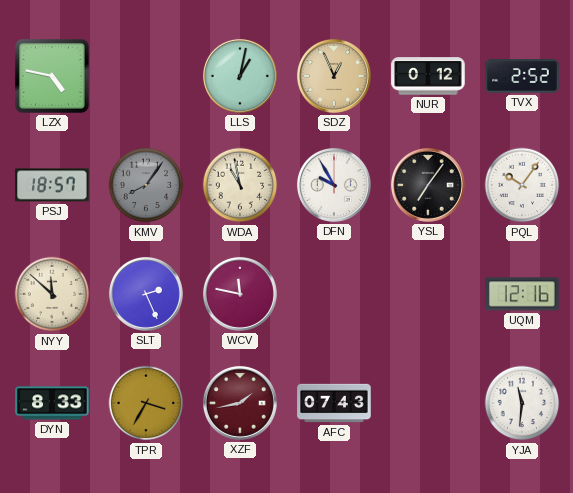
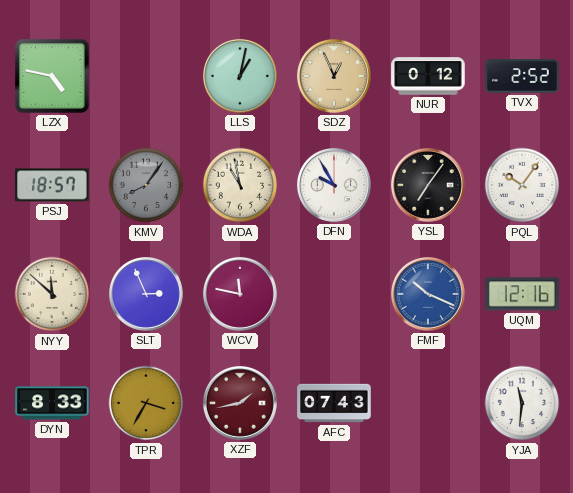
SLT: 2:26 -> 2:56 (146, 294)
FMF: none -> 10:19 (428, 294)
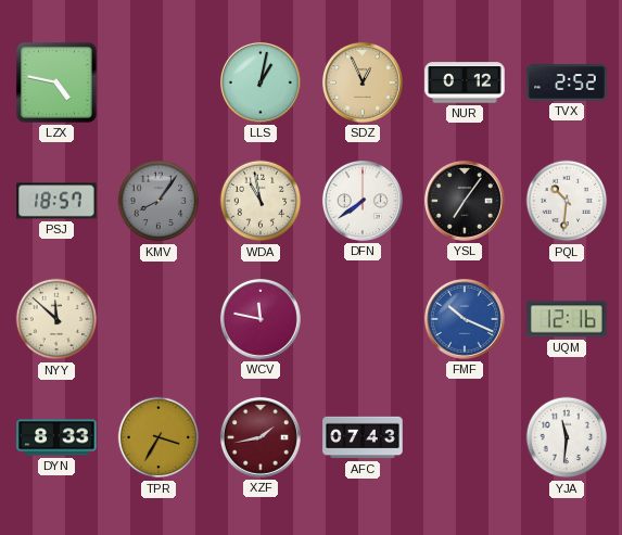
DFN: 9:55 -> 7:39 (363, 201)
PQL: 10:06 -> 10:31 (567, 201)
SLT: 2:56 -> none (146, 294)
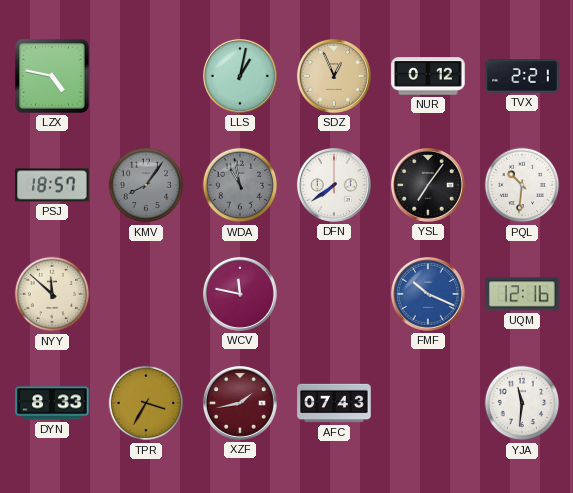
TVX: 2:52 -> 2:21 (522, 76)
WDA dial: cream -> grey (240, 185)
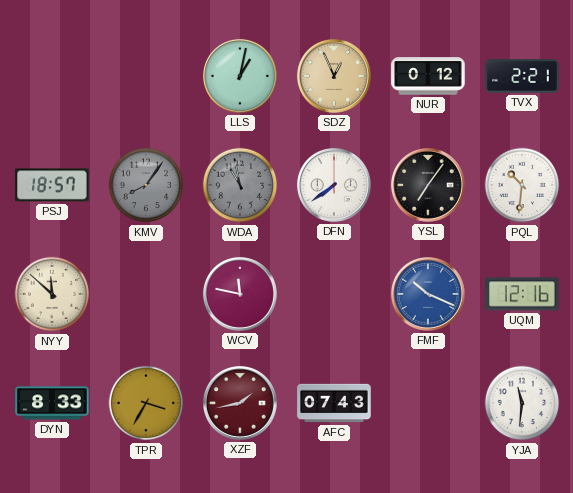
LZX: 4:47 -> none (52, 76)
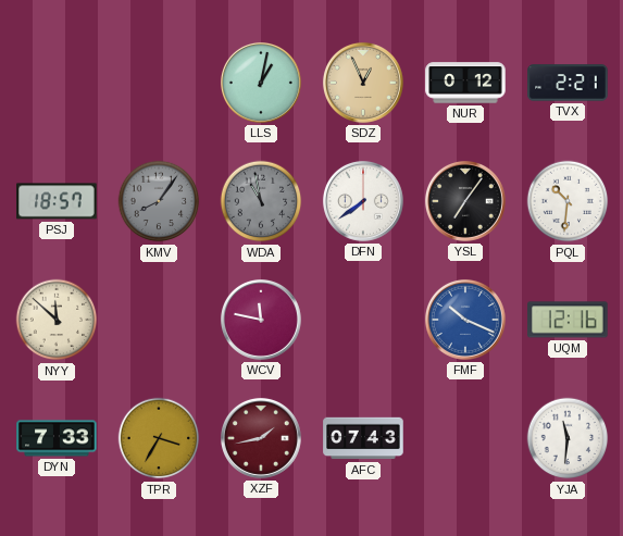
DYN: 8:33 -> 7:33 (57, 438)
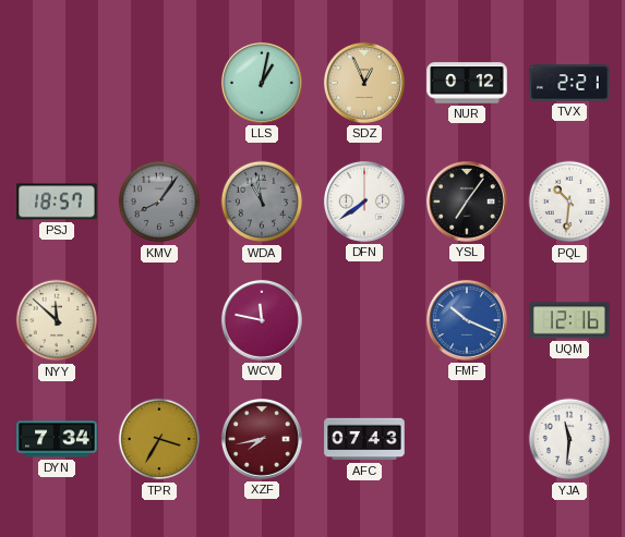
DYN: 7:33 -> 7:34 (57, 439)
XZF: 1:43 -> 7:43 (262, 439)
